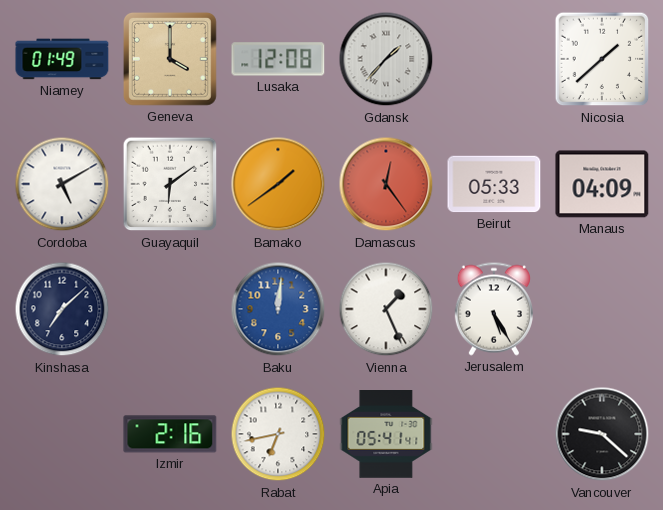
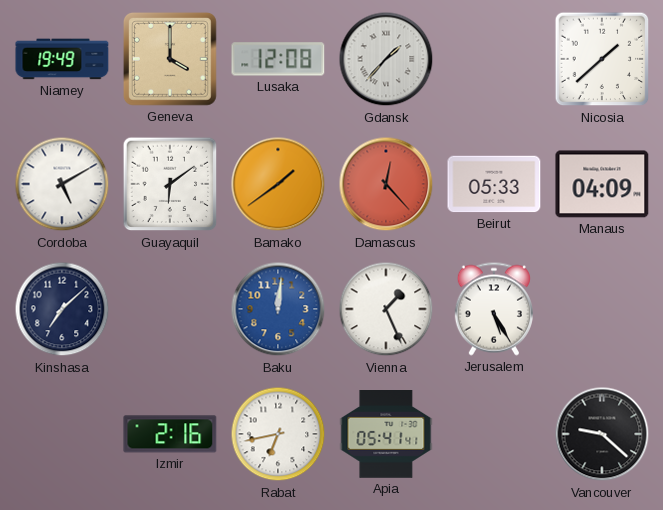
Niamey: 01:49 -> 19:49 (62, 59)
Damascus: 12:24 -> 12:23 (386, 184)
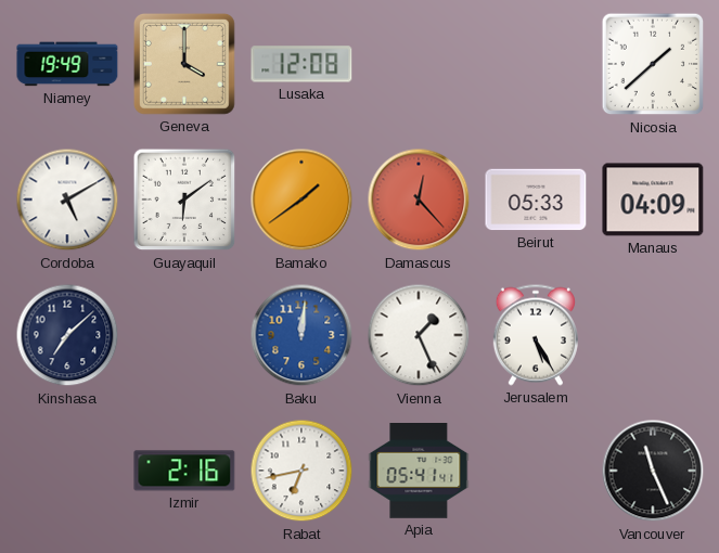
Gdansk: 1:37 -> none (386, 59)
Vancouver: 9:22 -> 11:26 (653, 471)
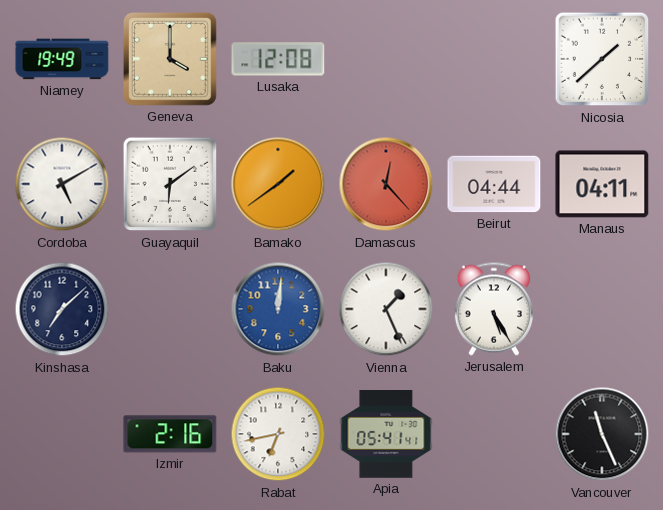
Beirut: 05:33 -> 04:44 (494, 184)
Manaus: 04:09 -> 04:11 (602, 184)
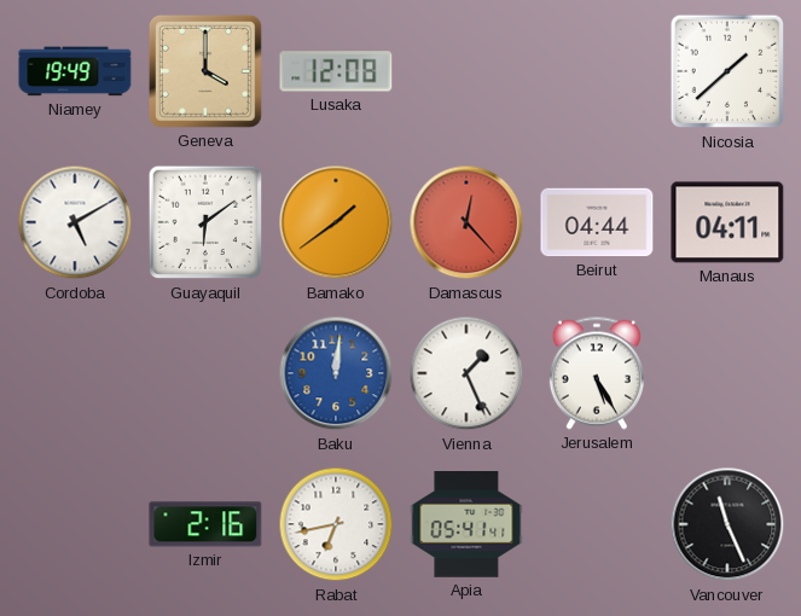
Kinshasa: 7:08 -> none (62, 309)
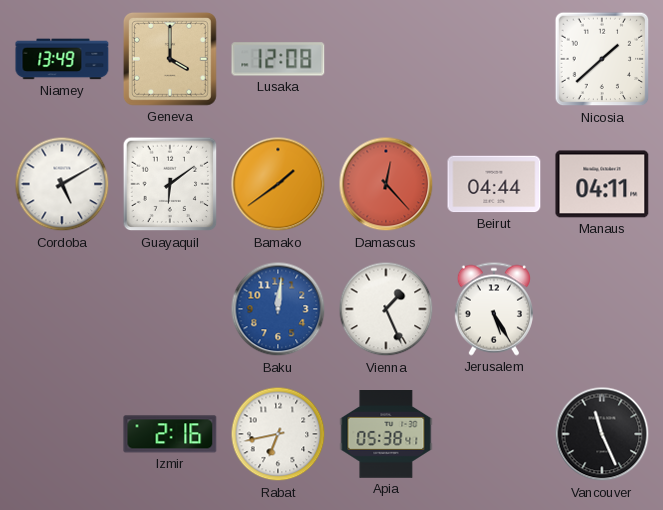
Niamey: 19:49 -> 13:49 (62, 59)
Apia: 05:41 -> 05:38 (386, 435)
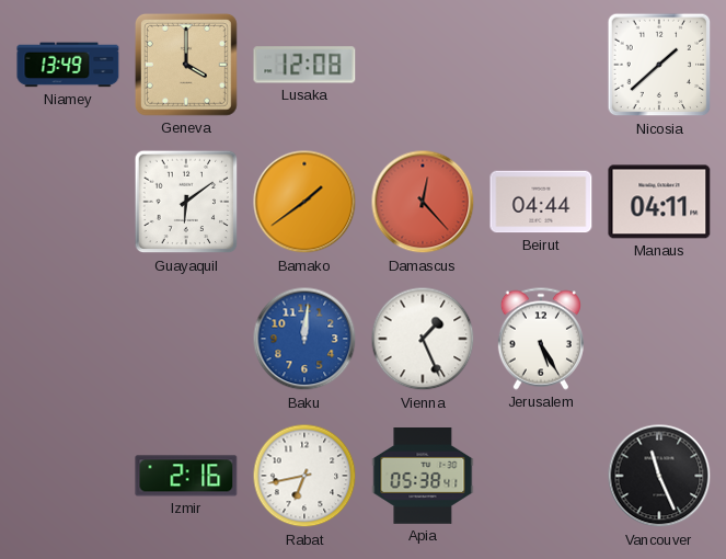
Cordoba: 5:10 -> none (62, 184)
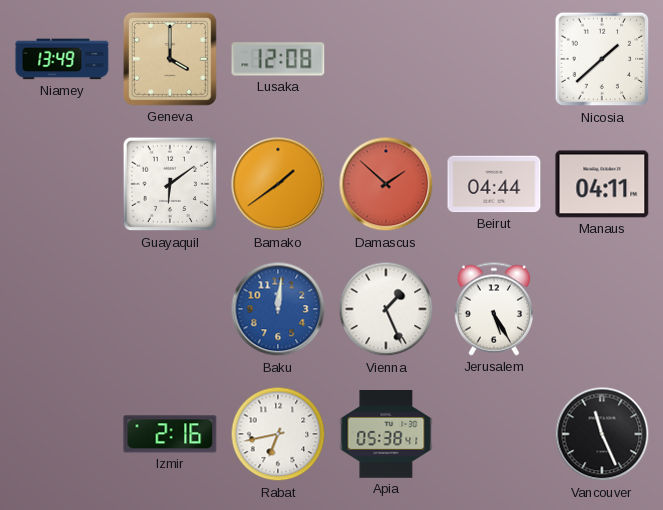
Damascus: 12:23 -> 1:52 (386, 184)
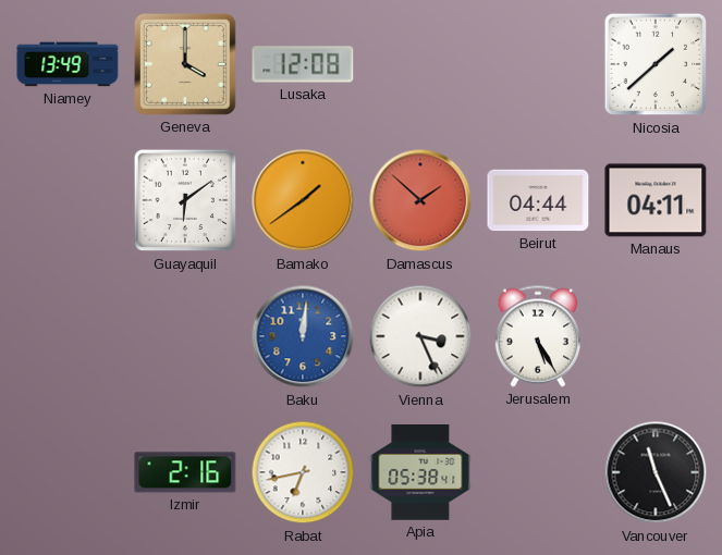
Vienna: 1:26 -> 3:26 (420, 336)
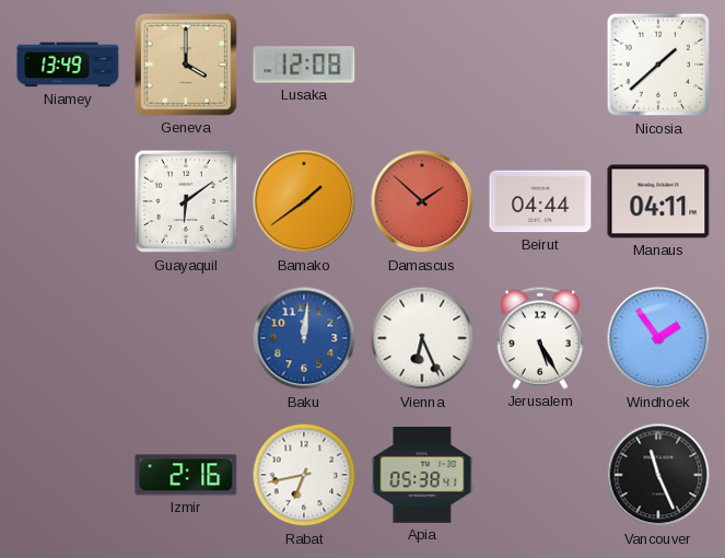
Vienna: 3:26 -> 6:26 (422, 338)
Windhoek: none -> 1:54 (658, 338)
